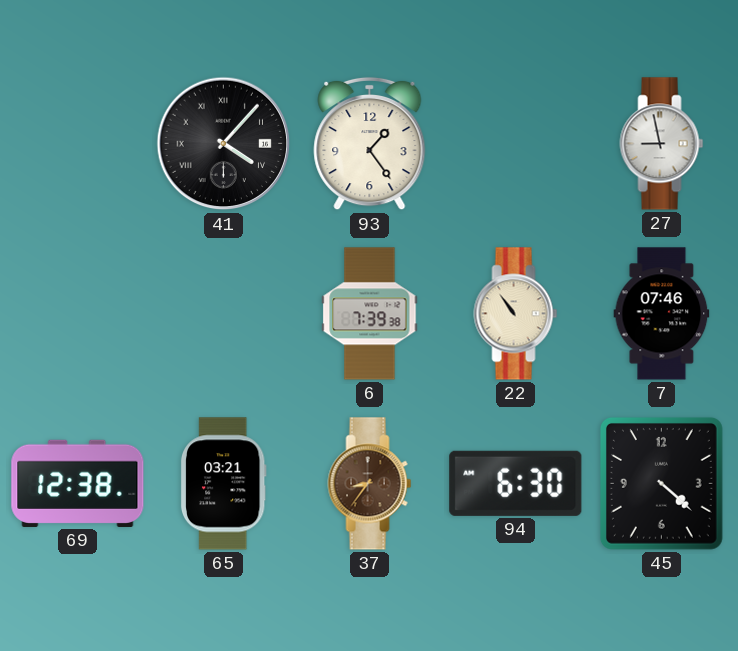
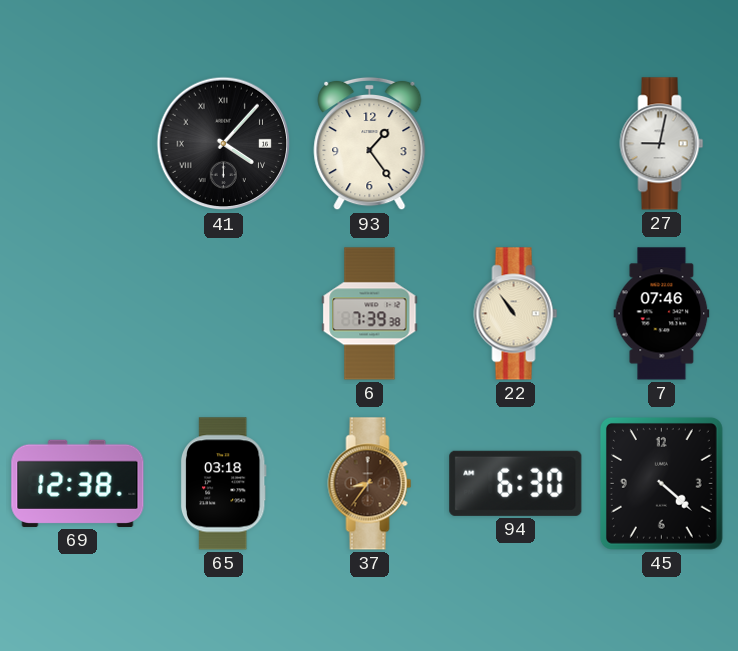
27: 8:58 -> 9:02 (662, 144)
65: 03:21 -> 03:18 (223, 484)
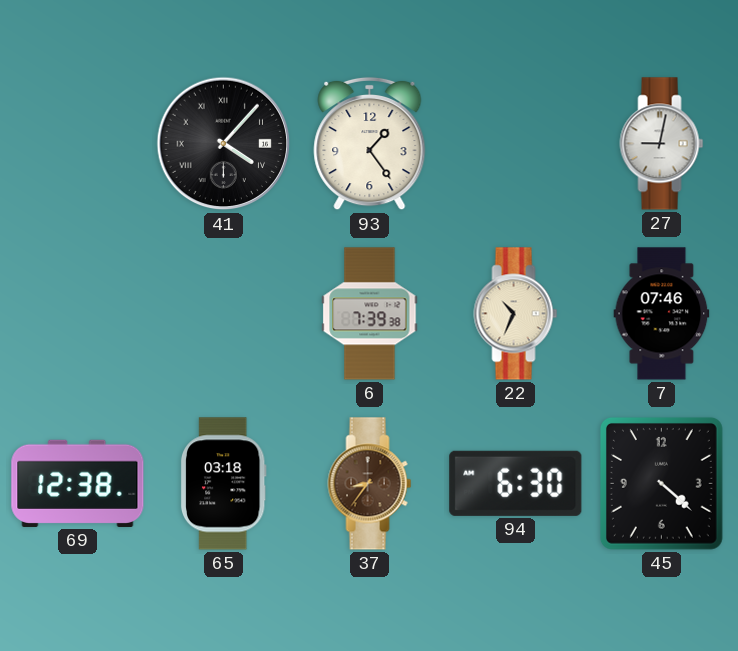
22: 10:54 -> 10:34 (516, 314)
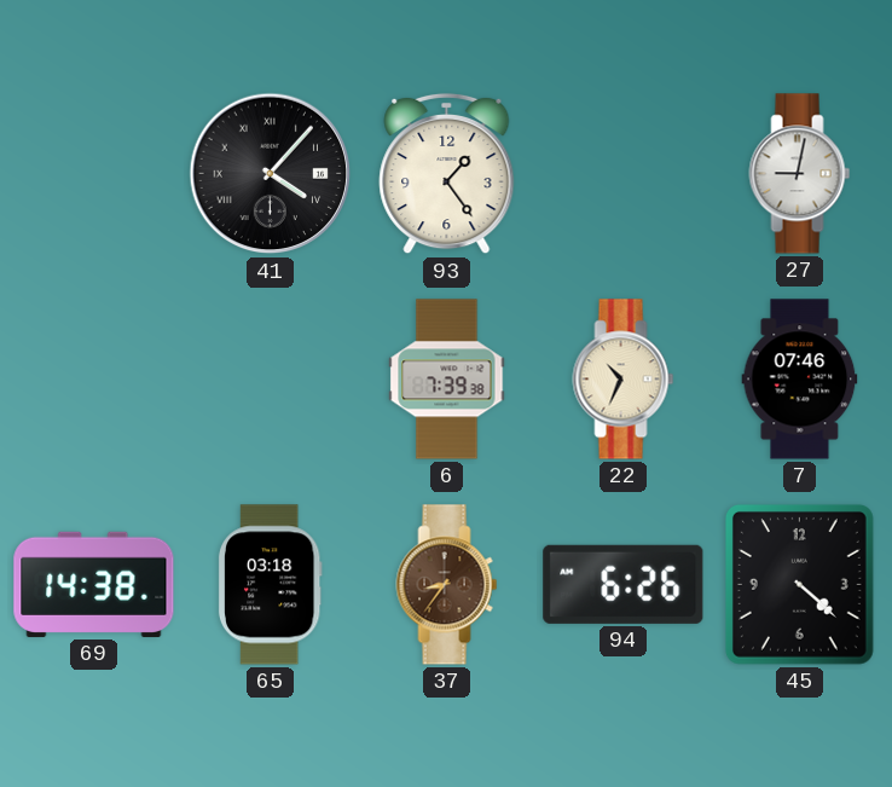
69: 12:38 -> 14:38 (94, 584)
94: 6:30 -> 6:26 (624, 584)
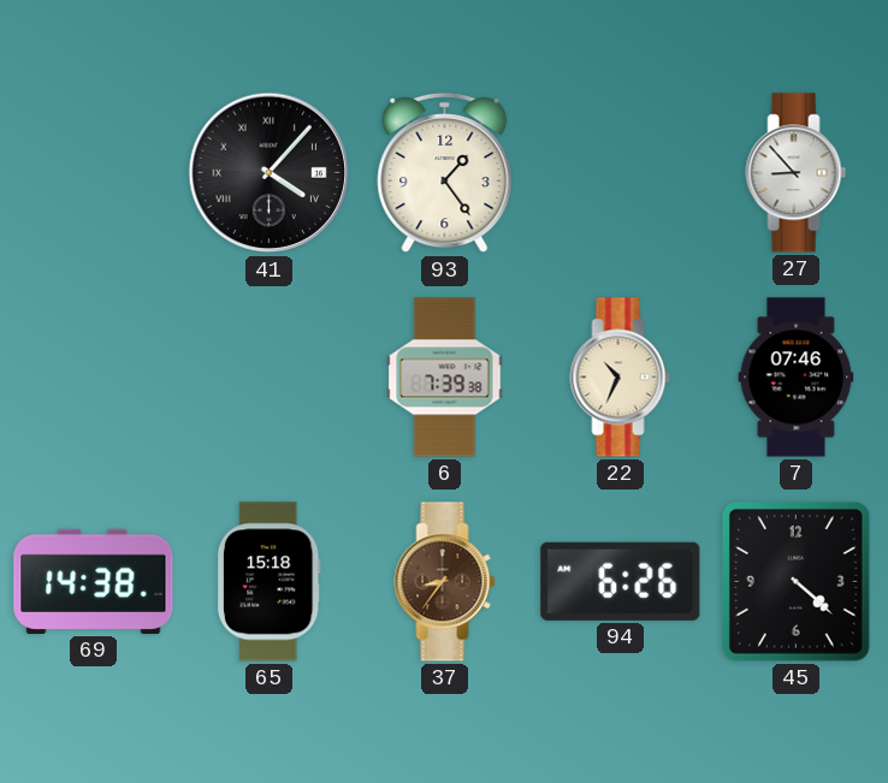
27: 9:02 -> 8:53 (797, 173)
65: 03:18 -> 15:18 (268, 582)
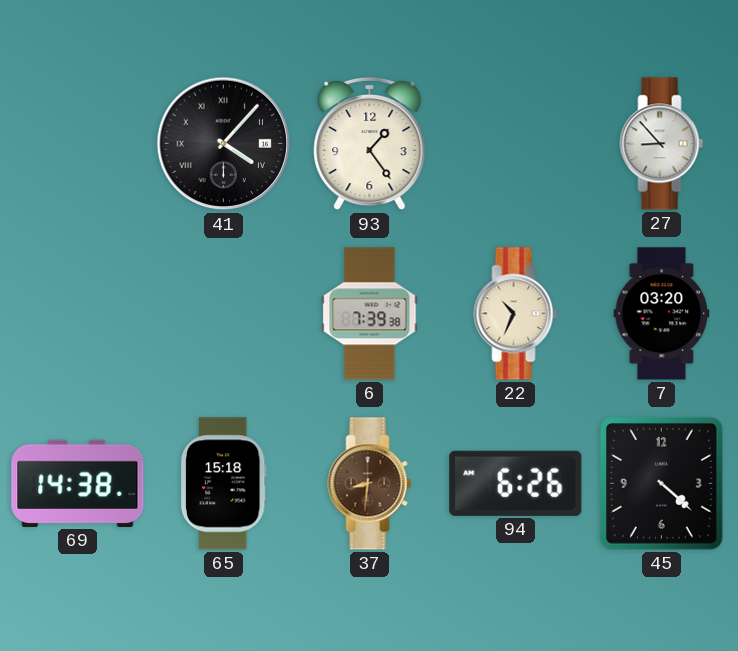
7: 07:46 -> 03:20 (662, 314)
37: 8:36 -> 8:31 (370, 484)
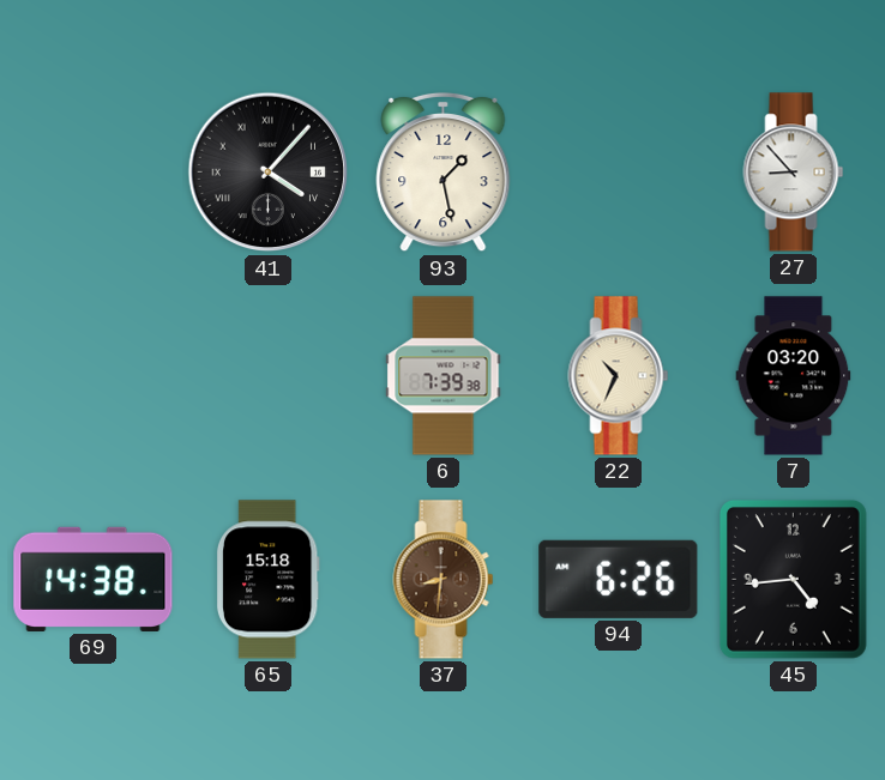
93: 1:24 -> 1:28 (444, 173)
45: 4:22 -> 4:44 (793, 579)
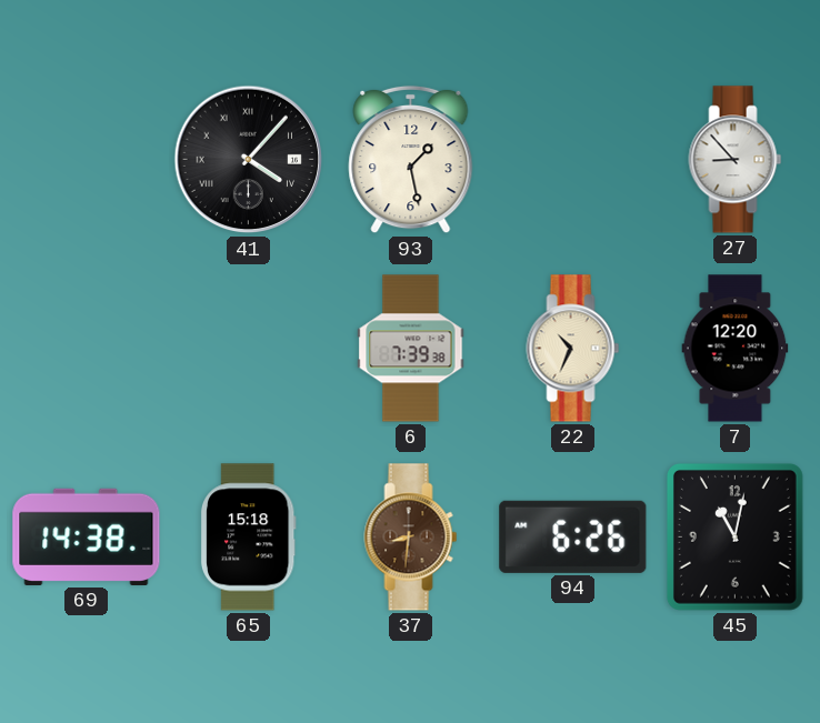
7: 03:20 -> 12:20 (736, 349)
45: 4:44 -> 11:02 (734, 536)
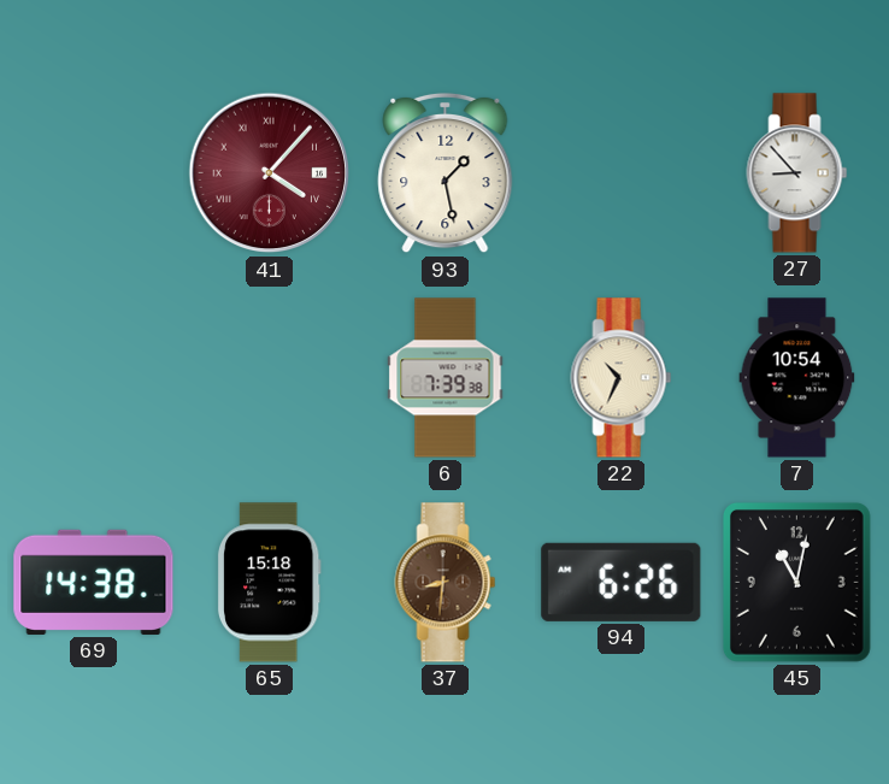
41 dial: black -> burgundy (270, 173)
7: 12:20 -> 10:54 (797, 378)
